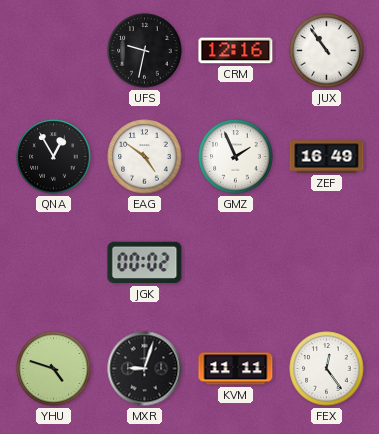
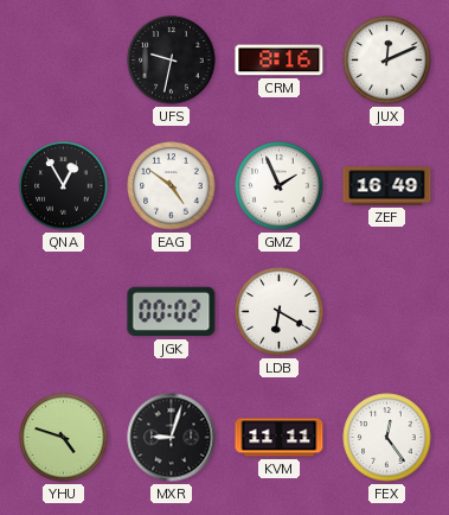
CRM: 12:16 -> 8:16 (280, 61)
JUX: 10:54 -> 12:11 (387, 61)
LDB: none -> 6:20 (280, 312)
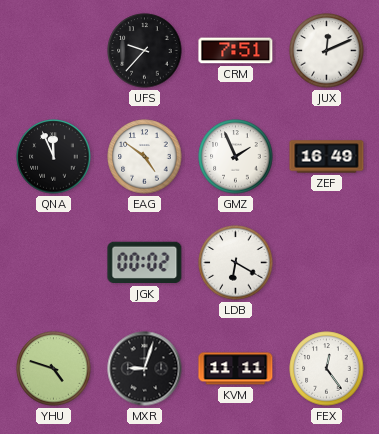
UFS: 9:32 -> 9:37 (145, 51)
CRM: 8:16 -> 7:51 (236, 51)
QNA: 12:55 -> 11:56 (54, 157)
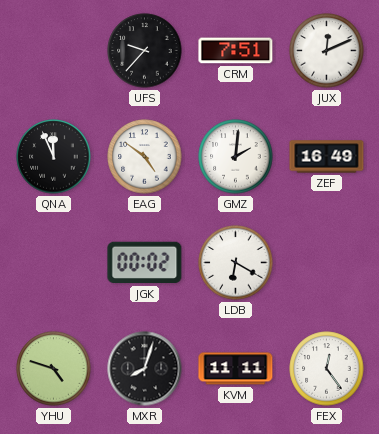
GMZ: 1:56 -> 2:01 (236, 157)
MXR: 9:03 -> 8:03 (145, 369)
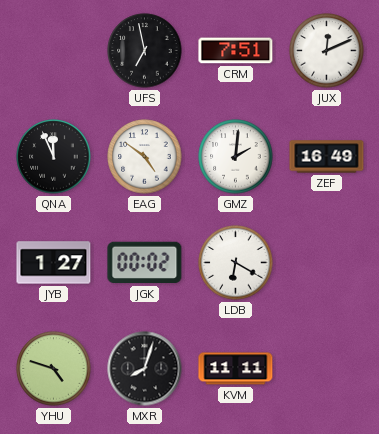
UFS: 9:37 -> 6:58 (145, 51)
JYB: none -> 1:27 (54, 263)
FEX: 12:24 -> none (327, 369)
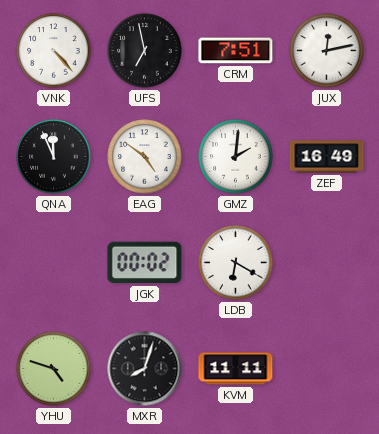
VNK: none -> 4:23 (54, 51)
JUX: 12:11 -> 12:13 (327, 51)
JYB: 1:27 -> none (54, 263)
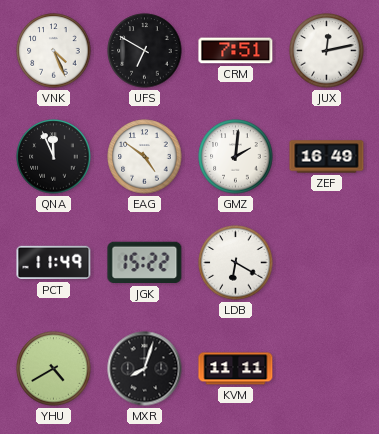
VNK: 4:23 -> 4:26 (54, 51)
UFS: 6:58 -> 6:50 (145, 51)
PCT: none -> 11:49 (54, 263)
JGK: 00:02 -> 15:22 (145, 263)
YHU: 4:48 -> 4:40 (54, 369)
